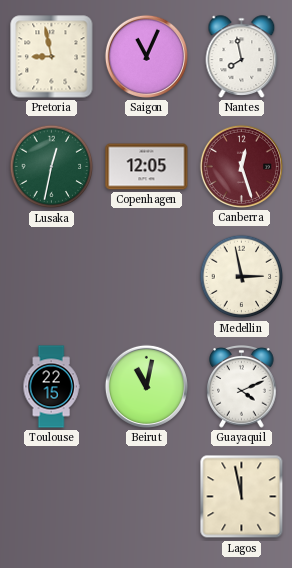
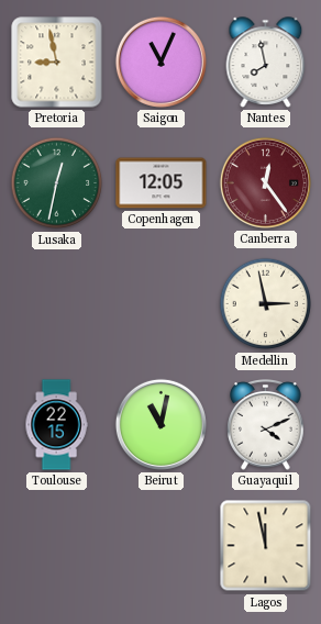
Canberra: 12:27 -> 12:24 (265, 182)
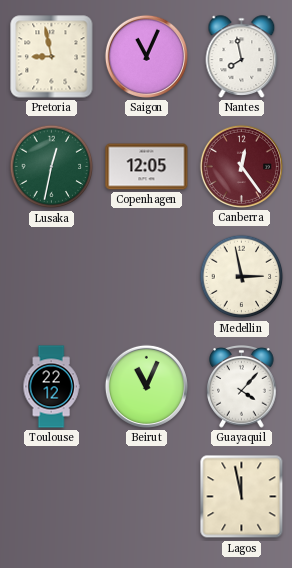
Toulouse: 22:15 -> 22:12 (51, 387)
Beirut: 11:02 -> 11:04 (146, 386)
Guayaquil: 4:11 -> 4:07 (242, 387)
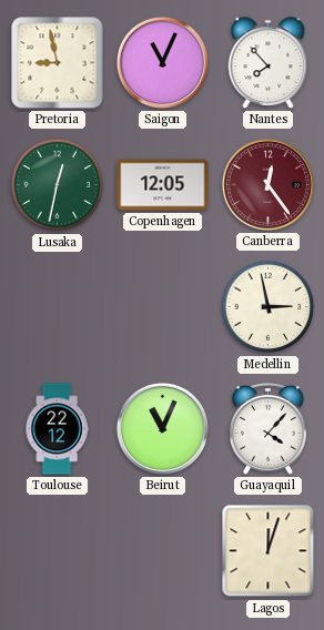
Nantes: 7:58 -> 7:53 (269, 63)
Lagos: 11:58 -> 12:03 (269, 551)
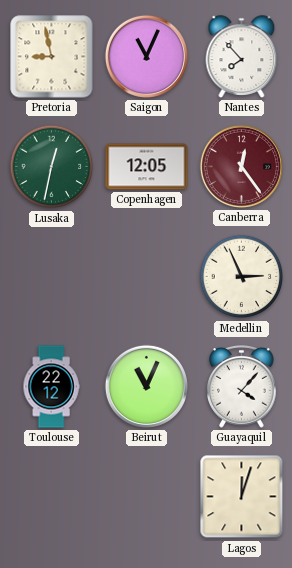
Medellin: 2:58 -> 2:56 (242, 277)
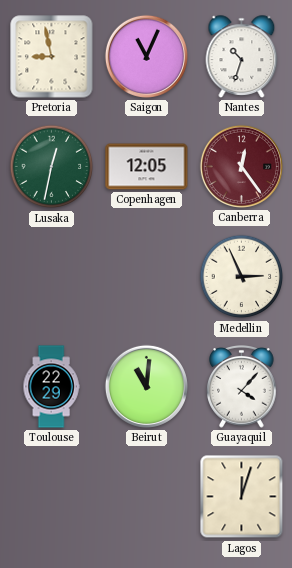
Nantes: 7:53 -> 10:33 (242, 57)
Toulouse: 22:12 -> 22:29 (51, 387)
Beirut: 11:04 -> 11:01 (146, 386)
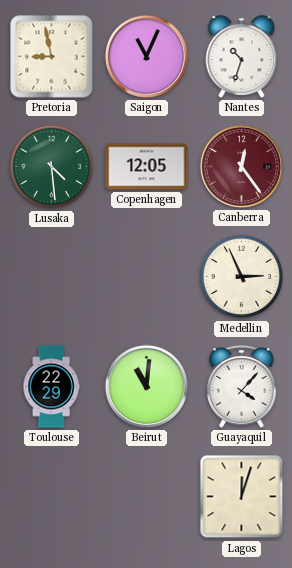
Lusaka: 12:32 -> 4:29 (52, 167)
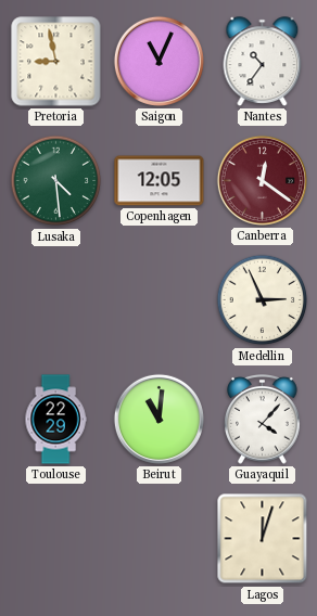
Nantes: 10:33 -> 10:36 (263, 62)
Canberra: 12:24 -> 12:21 (262, 180)
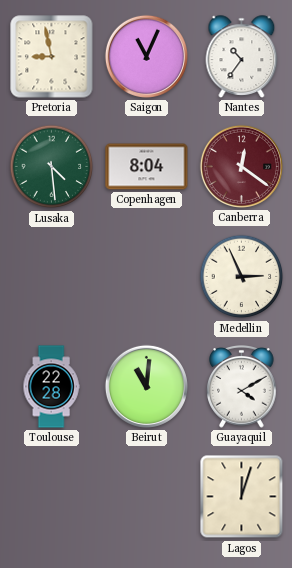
Copenhagen: 12:05 -> 8:04 (147, 167)
Toulouse: 22:29 -> 22:28 (51, 387)
Guayaquil: 4:07 -> 4:10 (242, 387)
